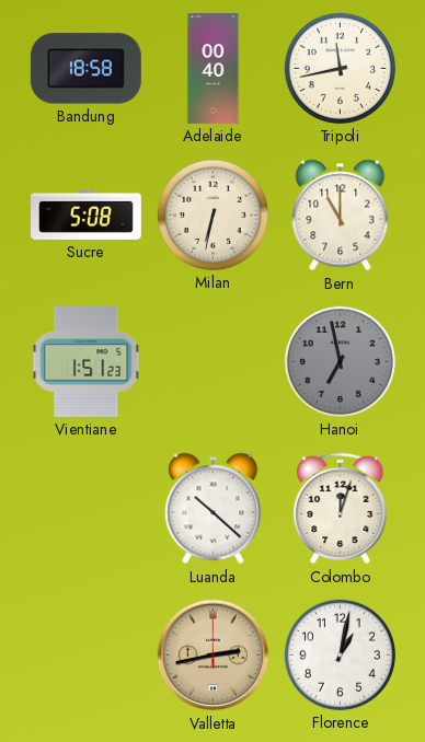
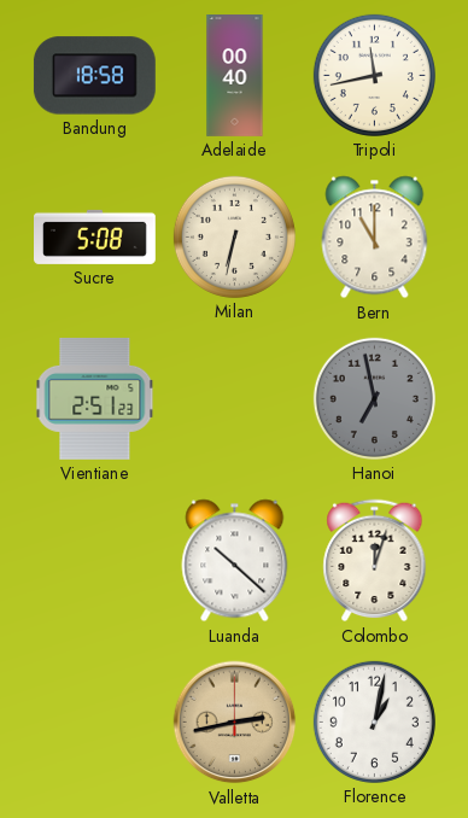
Vientiane: 1:51 -> 2:51 (95, 398)
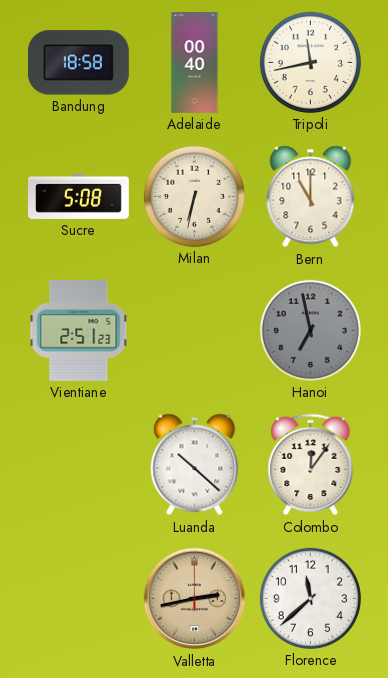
Colombo: 12:03 -> 12:06 (311, 465)
Florence: 1:02 -> 11:38 (310, 598)
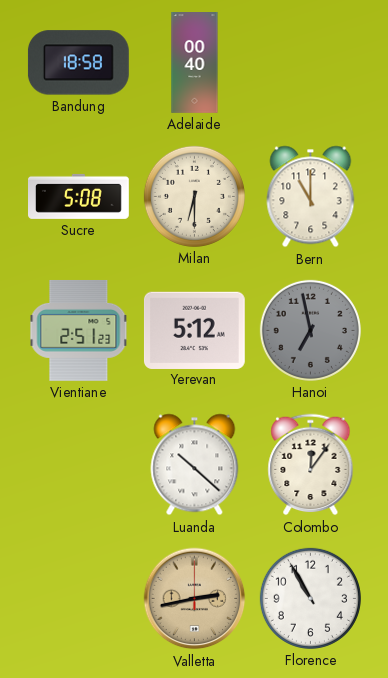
Tripoli: 11:43 -> none (310, 62)
Milan: 6:32 -> 6:30 (194, 196)
Yerevan: none -> 5:12 (194, 330)
Florence: 11:38 -> 10:55 (310, 598)
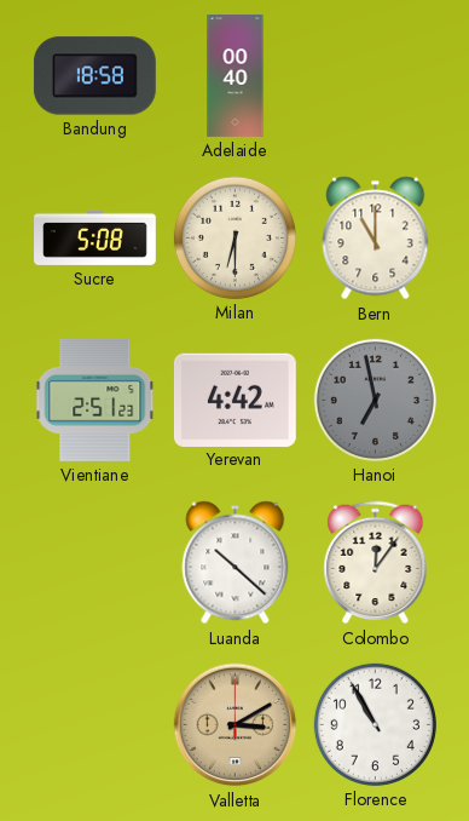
Yerevan: 5:12 -> 4:42 (234, 400)
Valletta: 2:43 -> 3:10 (236, 725)
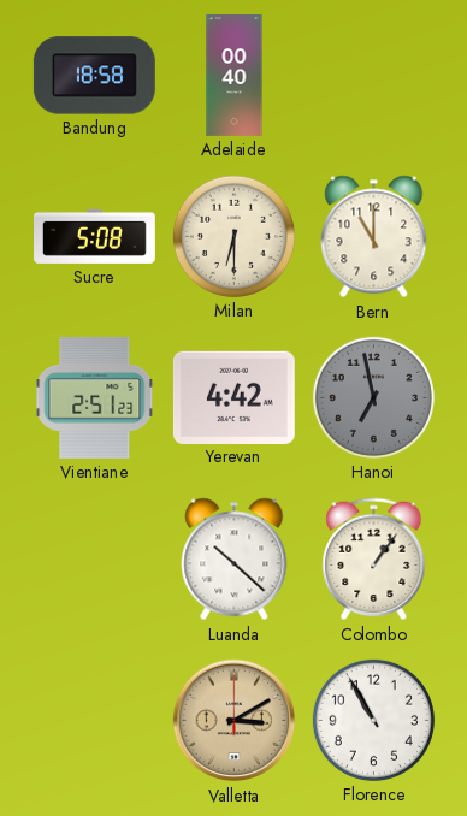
Colombo: 12:06 -> 1:06 (374, 560)
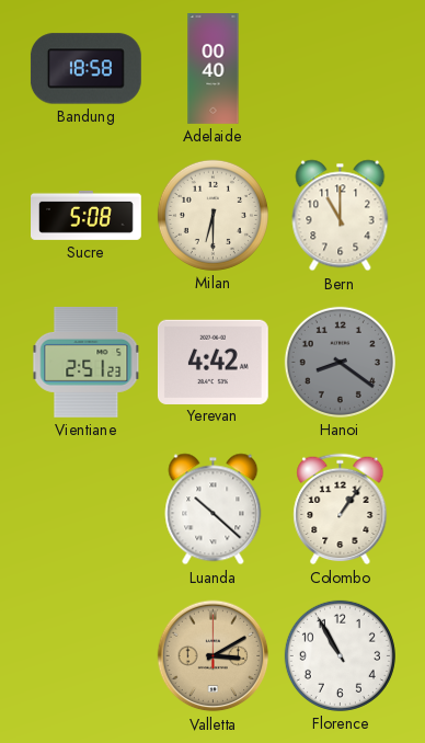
Hanoi: 6:58 -> 8:21 (340, 362)
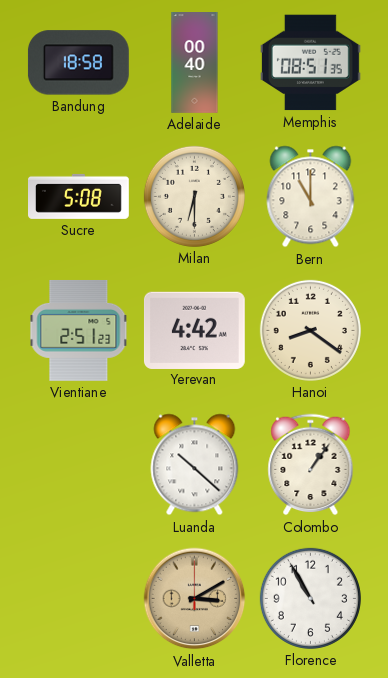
Memphis: none -> 08:51 (310, 63)
Hanoi dial: grey -> cream (310, 330)
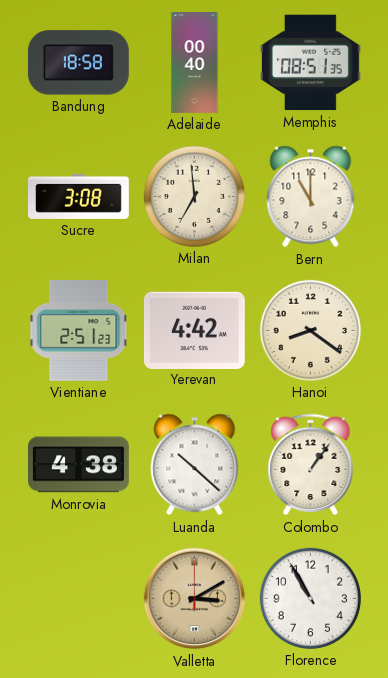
Sucre: 5:08 -> 3:08 (79, 196)
Milan: 6:30 -> 6:59 (194, 196)
Monrovia: none -> 4:38 (79, 465)
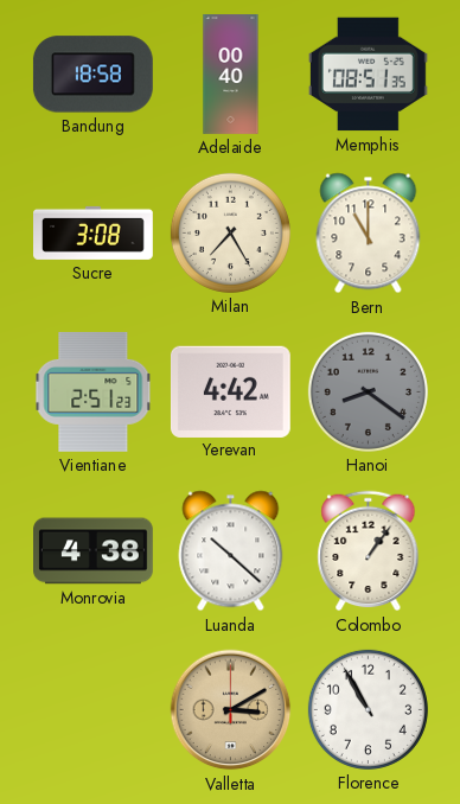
Milan: 6:59 -> 7:25 (230, 232)
Hanoi dial: cream -> grey (368, 391)
